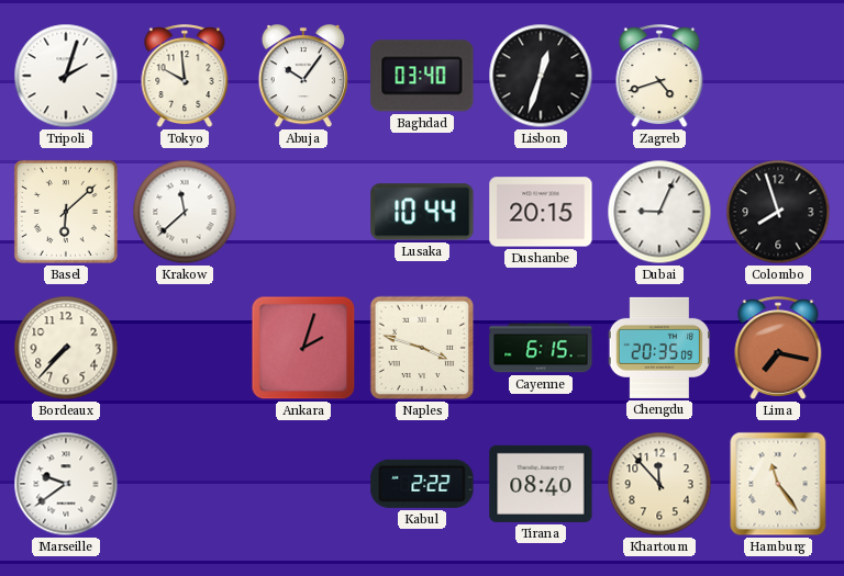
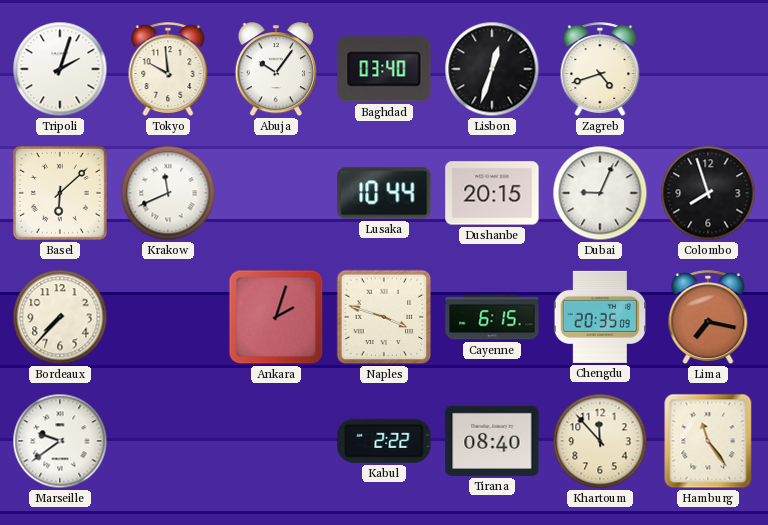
Krakow: 11:38 -> 11:41 (168, 193)
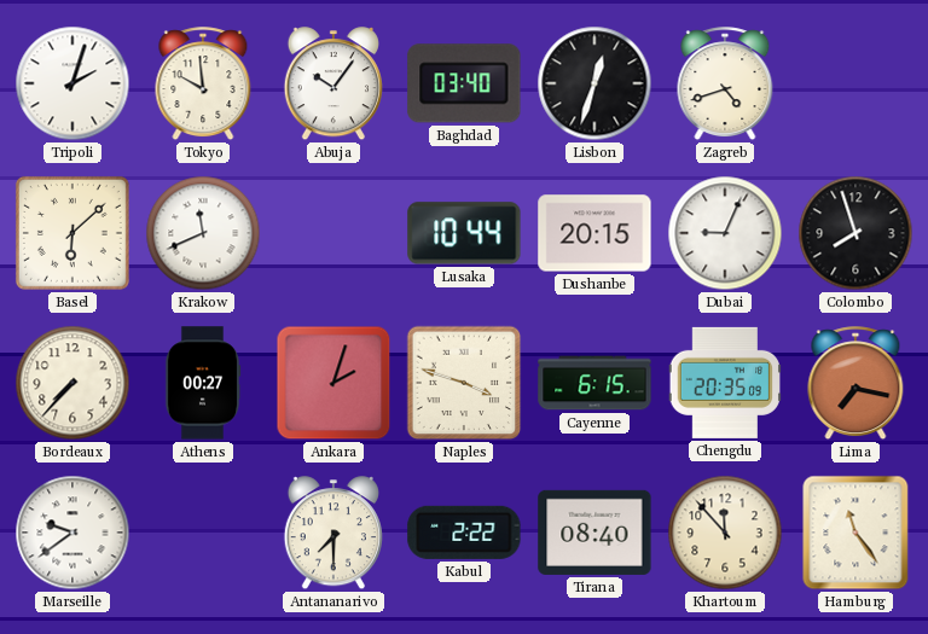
Athens: none -> 00:27 (203, 383)
Antananarivo: none -> 7:30 (333, 534)
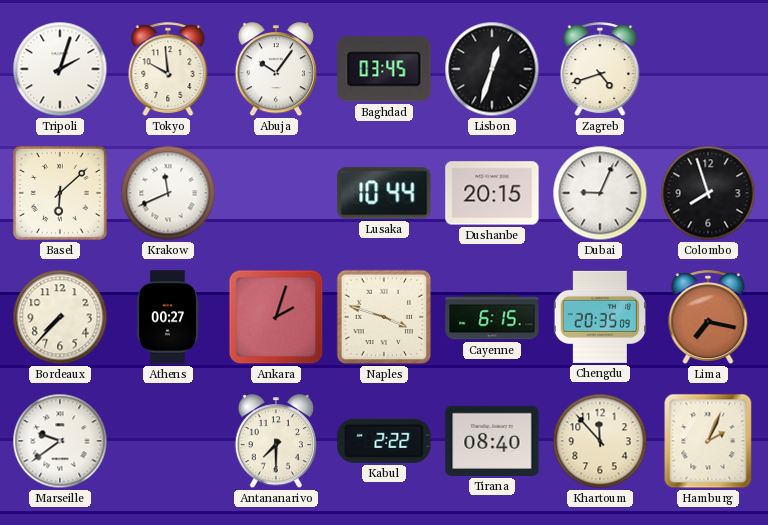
Baghdad: 03:40 -> 03:45 (384, 69)
Hamburg: 11:24 -> 2:04 (708, 441)
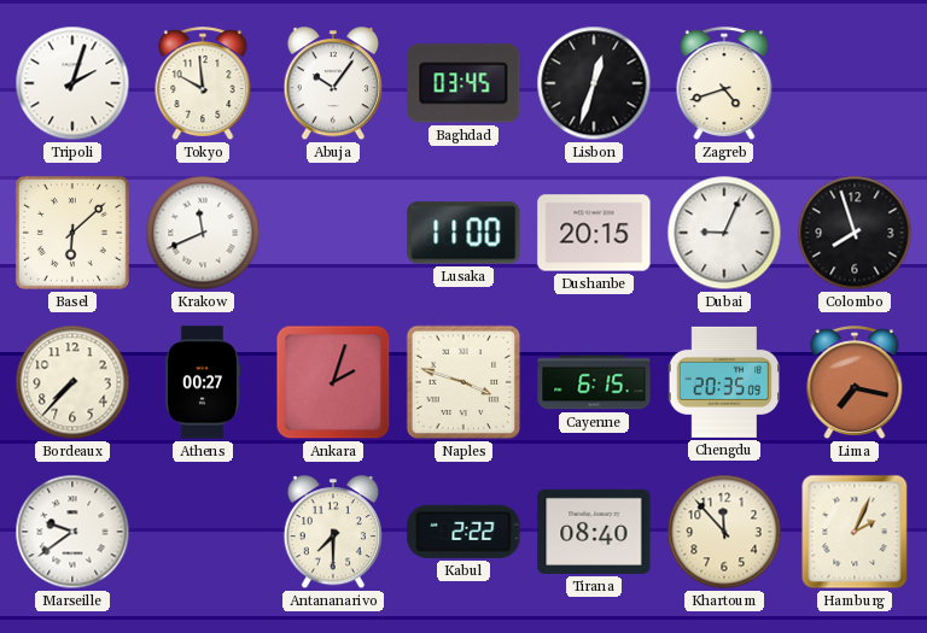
Lusaka: 10:44 -> 11:00 (463, 233)
